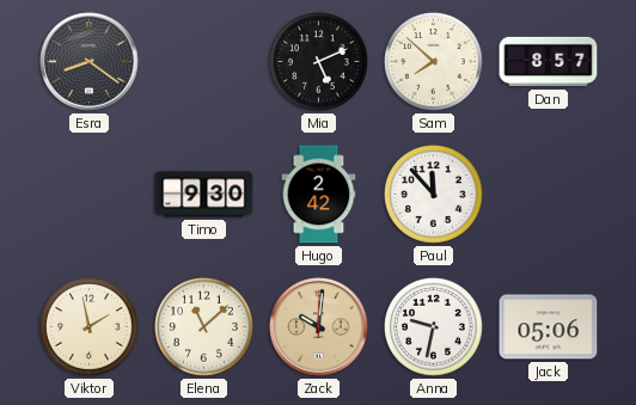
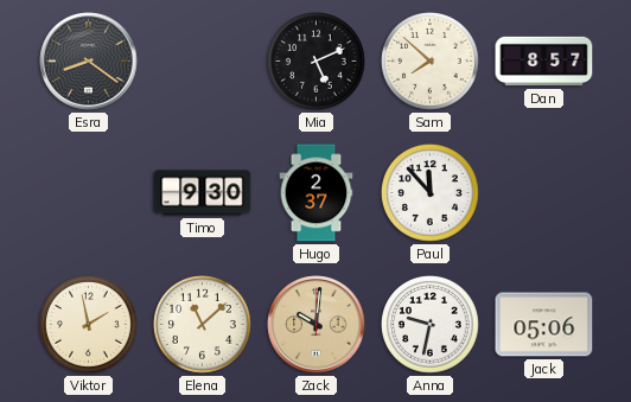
Hugo: 2:42 -> 2:37 (317, 193)
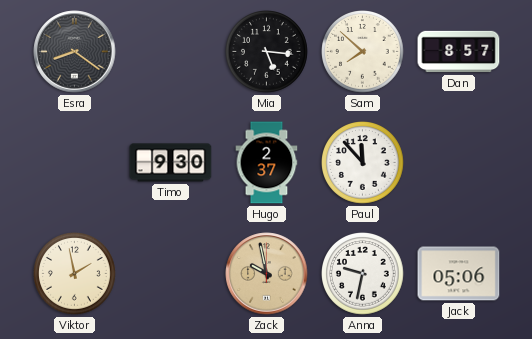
Mia: 5:11 -> 5:16 (267, 52)
Elena: 11:08 -> none (203, 325)
Zack: 10:01 -> 9:58 (267, 274)
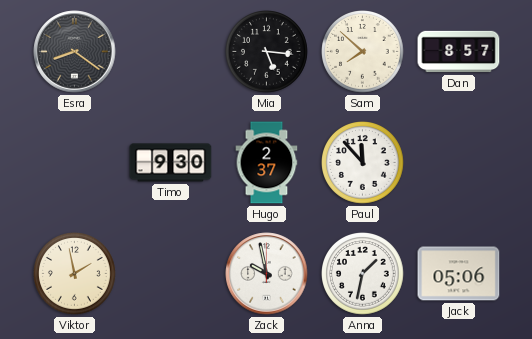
Zack dial: champagne -> white (267, 274)
Anna: 9:32 -> 1:32 (363, 274)
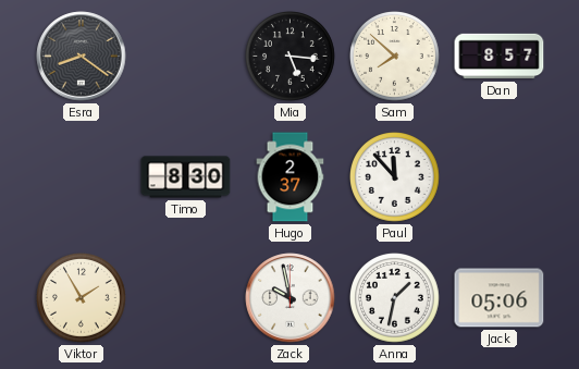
Timo: 9:30 -> 8:30 (186, 177)
Viktor: 1:58 -> 1:55 (82, 298)
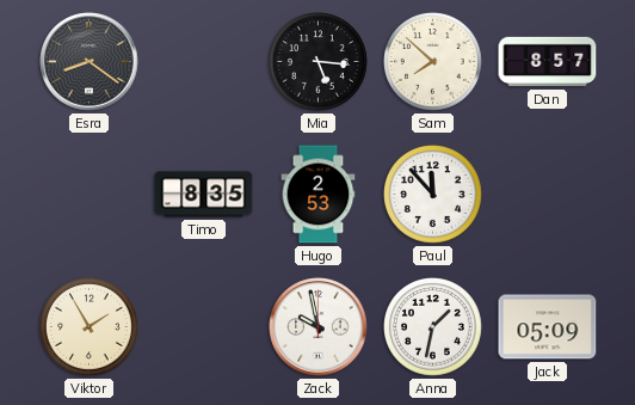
Timo: 8:30 -> 8:35 (204, 195)
Hugo: 2:37 -> 2:53 (319, 195)
Jack: 05:06 -> 05:09 (548, 327)
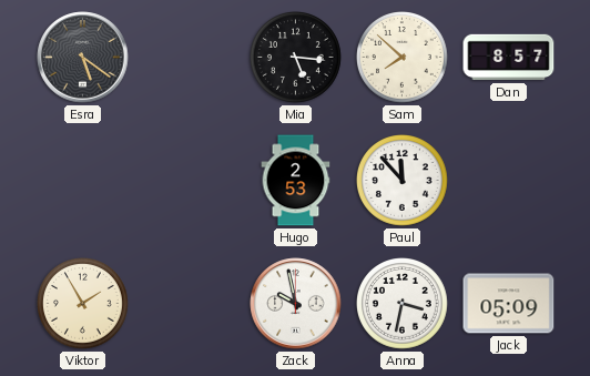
Esra: 8:21 -> 5:21 (83, 58)
Timo: 8:35 -> none (204, 195)
Anna: 1:32 -> 3:32 (403, 304)
